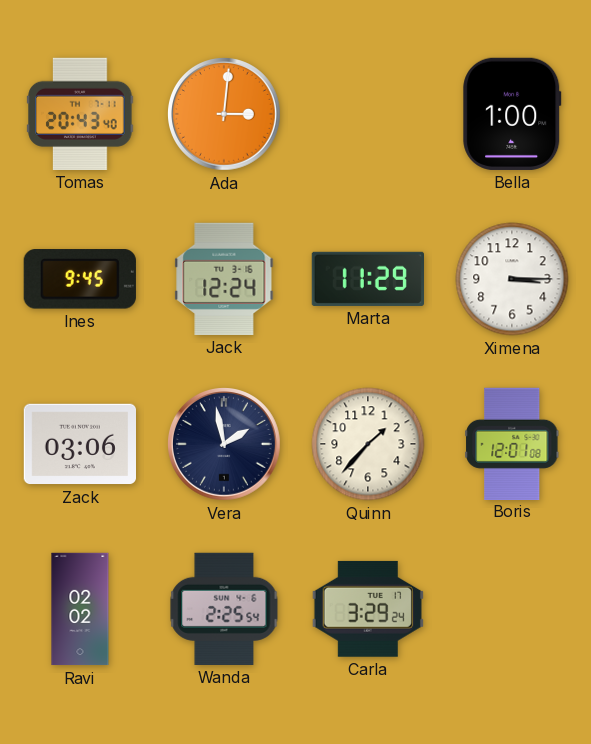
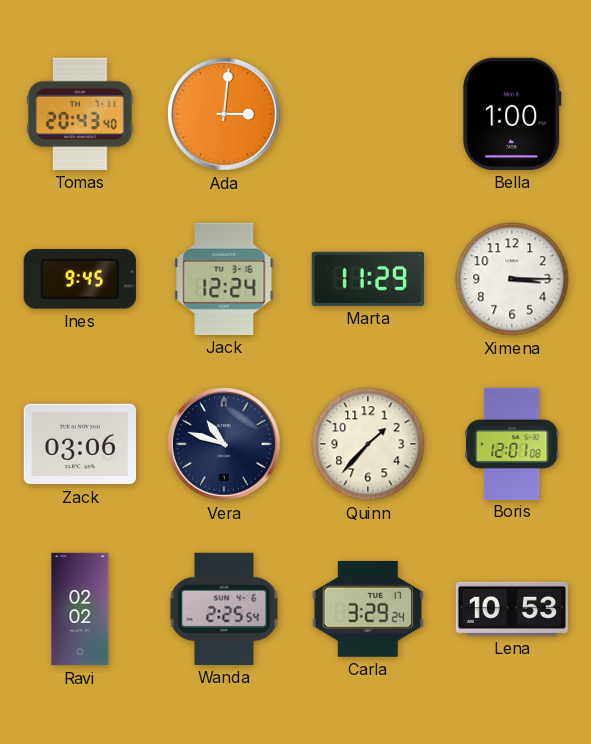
Vera: 1:58 -> 10:48 (225, 445)
Lena: none -> 10:53 (511, 609)
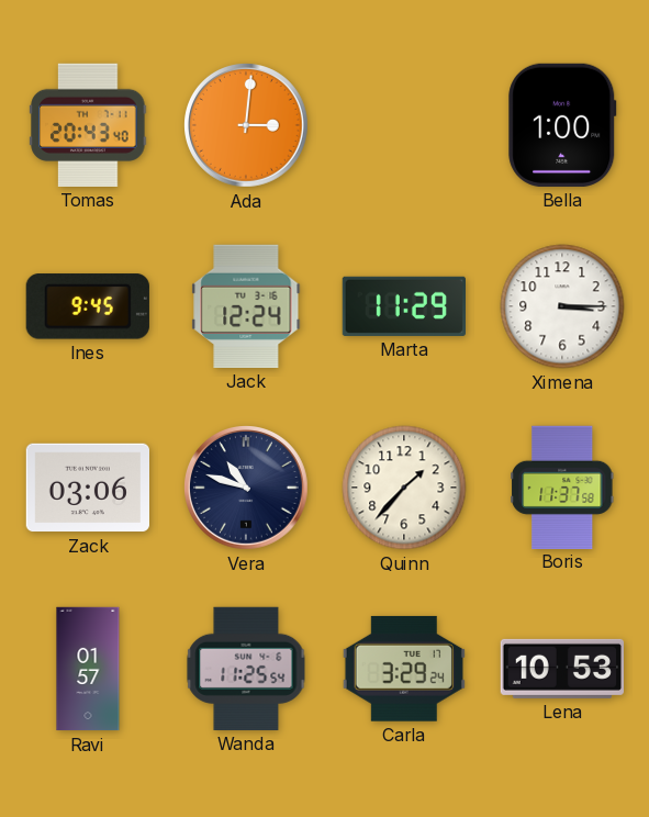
Boris: 12:01 -> 11:37 (562, 486)
Ravi: 02:02 -> 01:57 (88, 669)
Wanda: 2:25 -> 11:25 (246, 669)
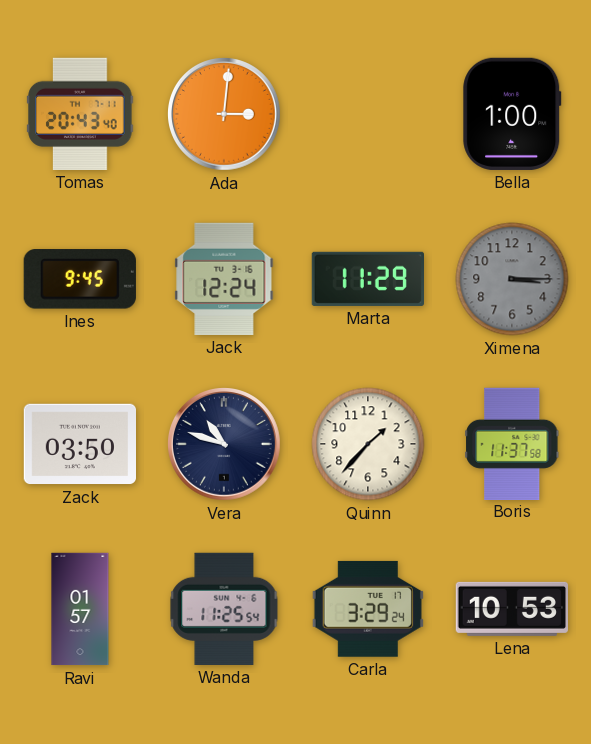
Ximena dial: white -> grey (512, 279)
Zack: 03:06 -> 03:50 (79, 444)
